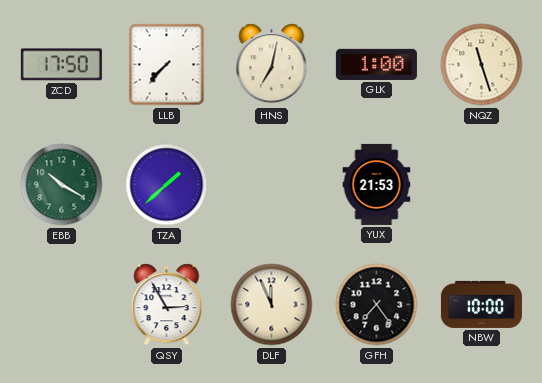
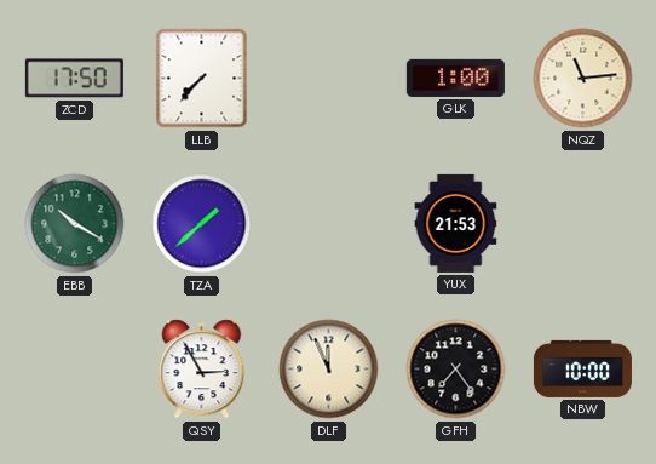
HNS: 7:02 -> none (272, 65)
NQZ: 11:27 -> 11:14 (583, 79)
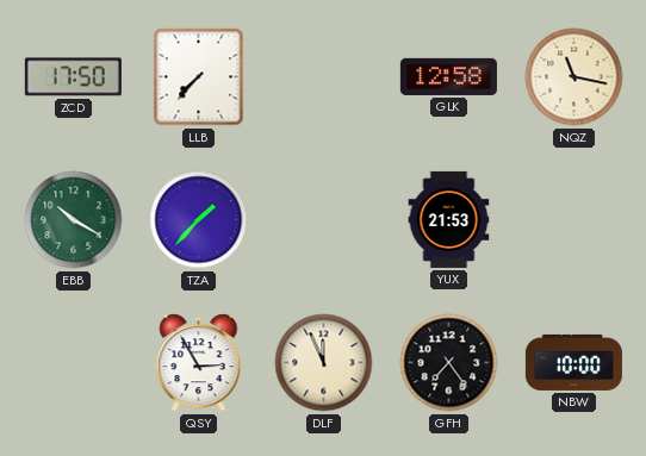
GLK: 1:00 -> 12:58 (448, 76)
NQZ: 11:14 -> 11:17 (574, 77)
TZA: 1:38 -> 1:37 (199, 220)
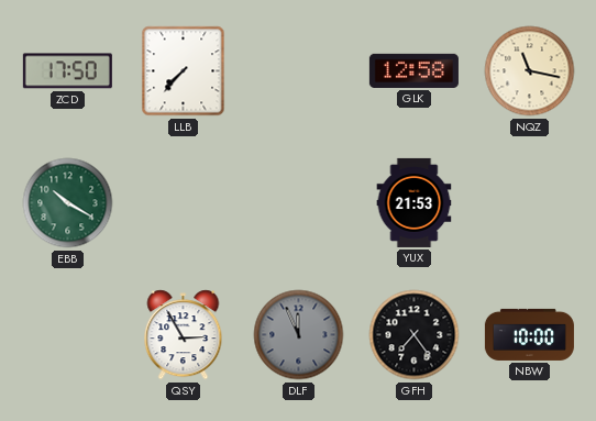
TZA: 1:37 -> none (199, 220)
DLF dial: cream -> grey (299, 335)
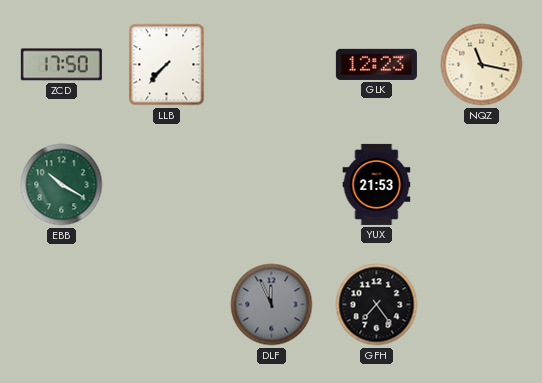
GLK: 12:58 -> 12:23 (376, 64)
QSY: 2:55 -> none (184, 335)
NBW: 10:00 -> none (529, 334)
